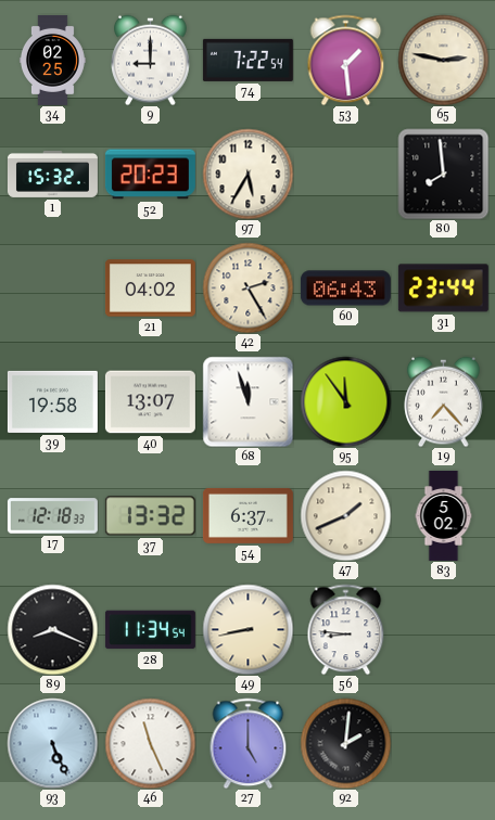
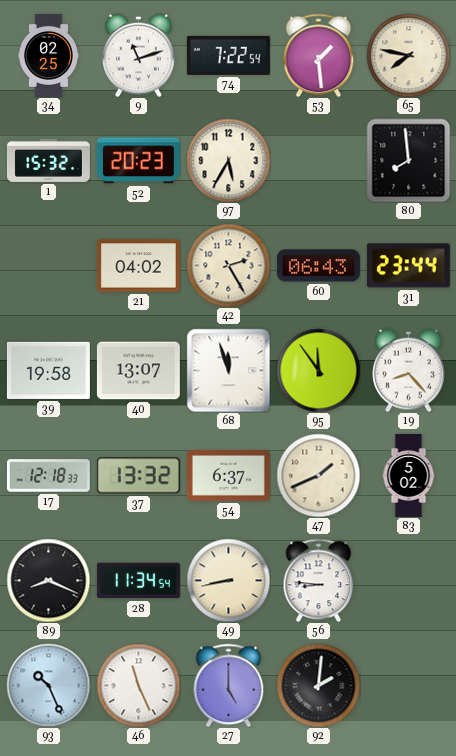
9: 9:00 -> 11:12 (139, 55)
65: 2:47 -> 7:47 (408, 55)
19: 7:23 -> 8:23 (409, 370)
93: 5:26 -> 10:26 (48, 685)
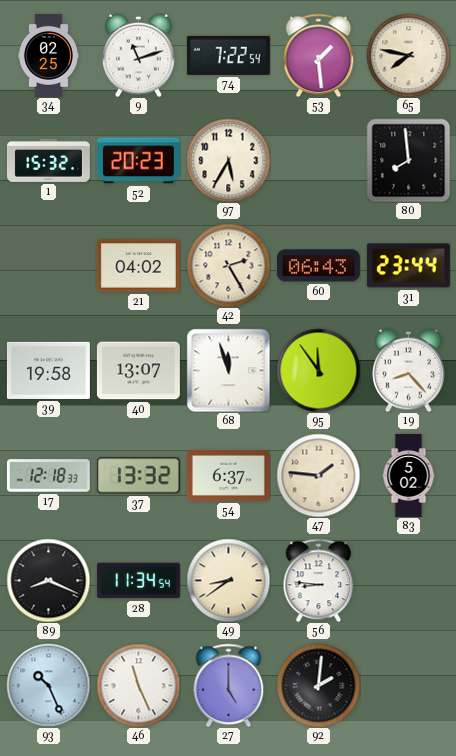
47: 1:41 -> 1:46 (318, 475)
49: 8:43 -> 8:39 (228, 580)
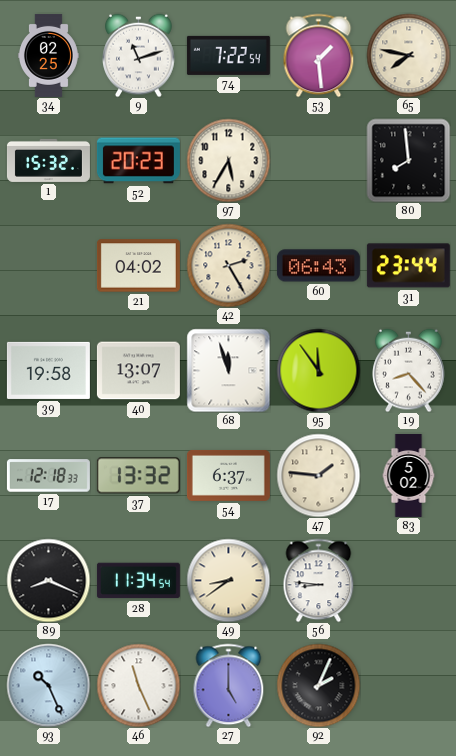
92: 2:01 -> 2:04 (318, 685)
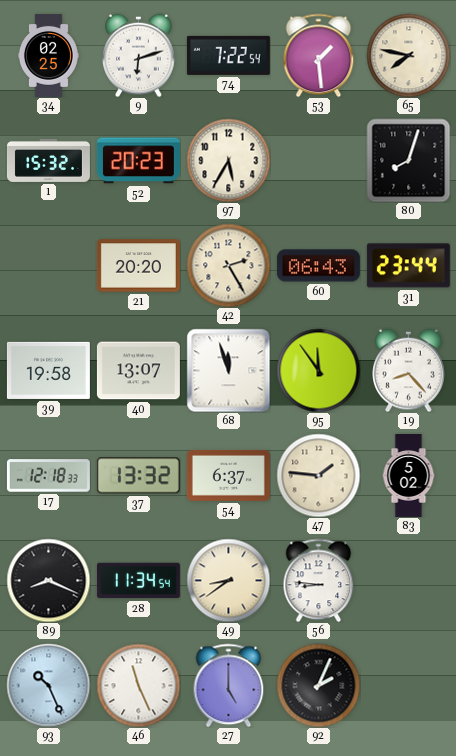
9: 11:12 -> 6:12 (139, 55)
80: 7:59 -> 8:03 (408, 160)
21: 04:02 -> 20:20 (138, 266)
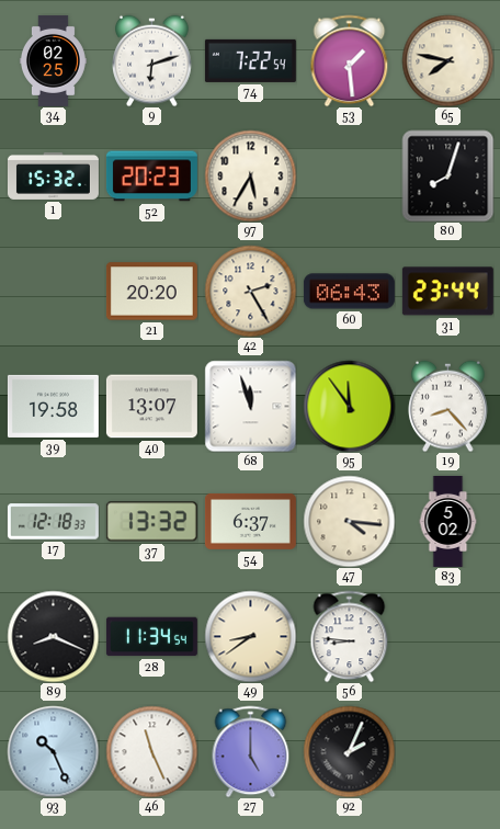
47: 1:46 -> 4:16 (349, 521)
